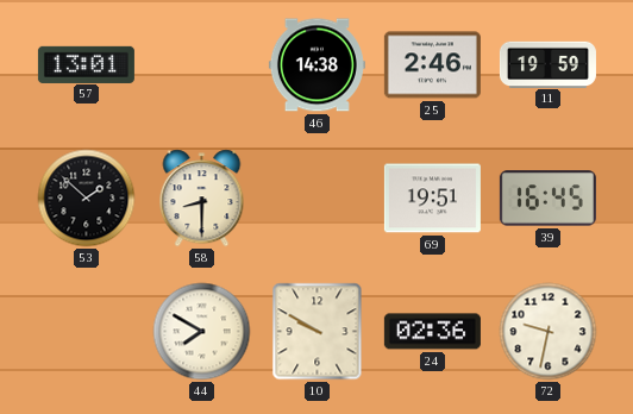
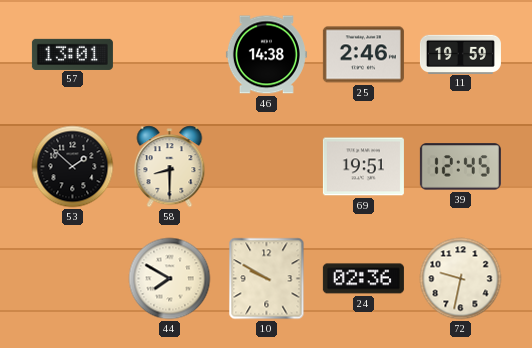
39: 16:45 -> 12:45 (460, 167)
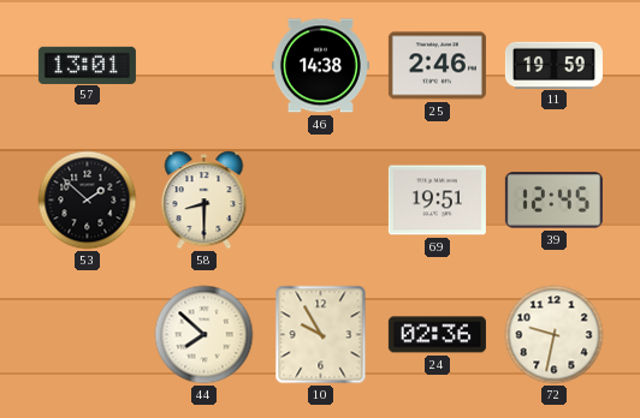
44: 7:50 -> 7:52 (205, 335)
10: 9:50 -> 9:55 (321, 335)
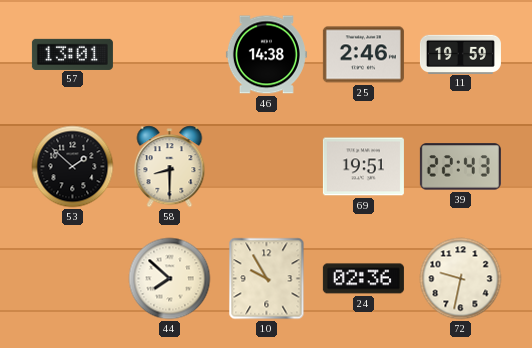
39: 12:45 -> 22:43 (460, 167)
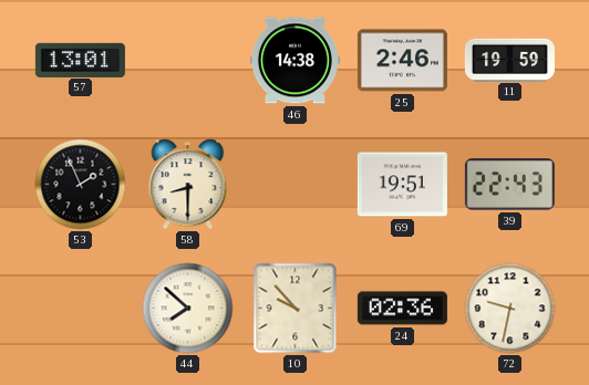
53: 1:52 -> 1:56 (81, 185)
10: 9:55 -> 9:53 (296, 309)
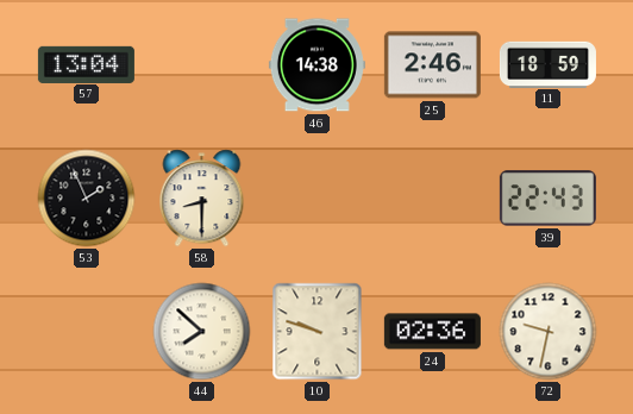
57: 13:01 -> 13:04 (86, 64)
11: 19:59 -> 18:59 (547, 64)
69: 19:51 -> none (402, 185)
10: 9:53 -> 9:48 (318, 332)
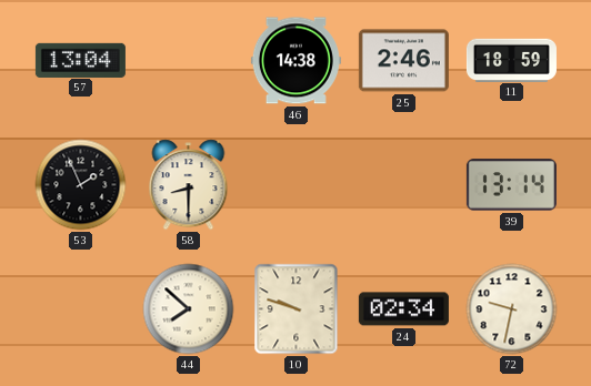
39: 22:43 -> 13:14 (511, 185)
24: 02:36 -> 02:34 (403, 309)
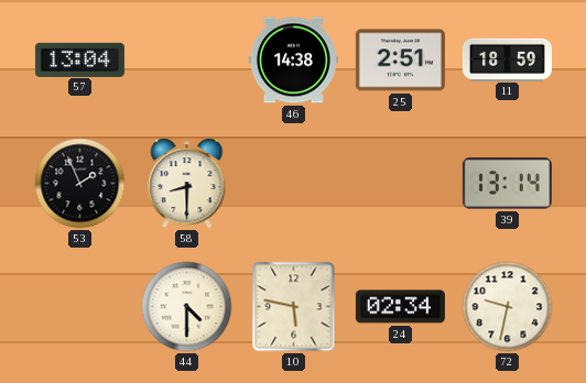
25: 2:46 -> 2:51 (400, 61)
44: 7:52 -> 4:30 (187, 307)
10: 9:48 -> 5:47 (294, 307)
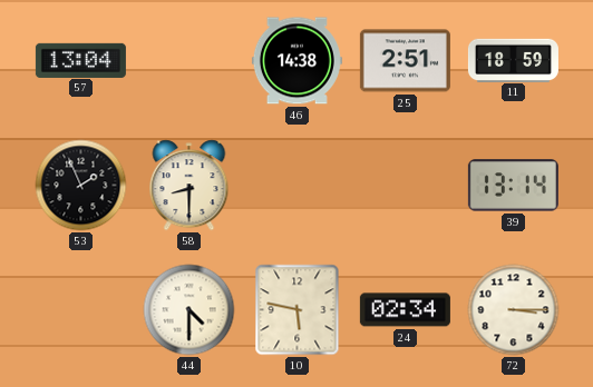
72: 9:32 -> 3:15 (514, 310)
